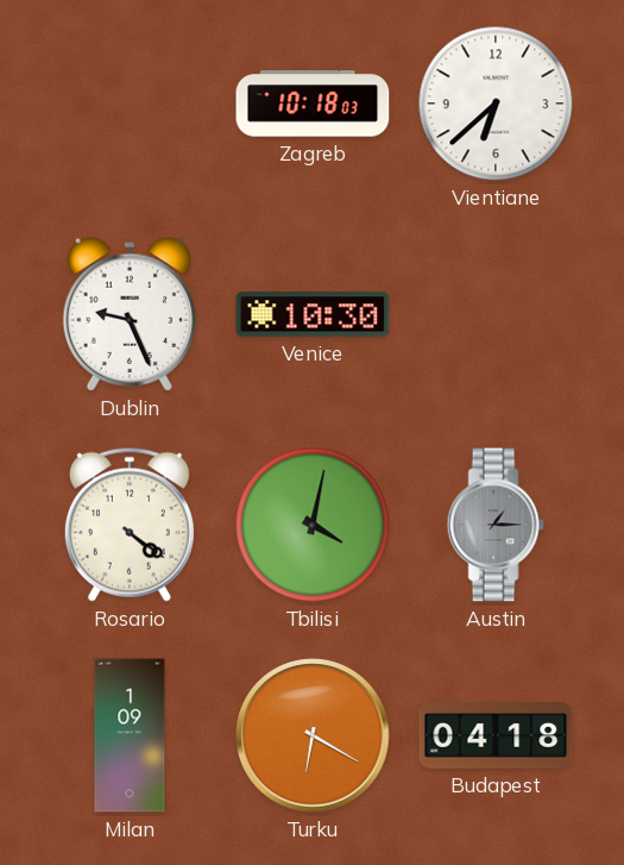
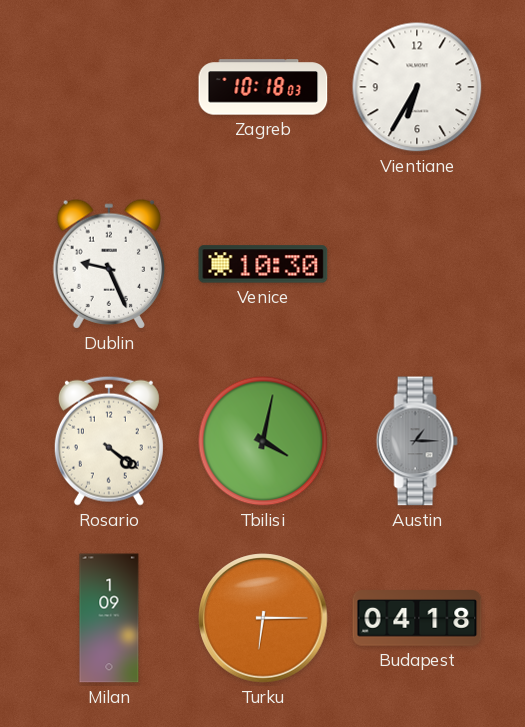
Vientiane: 6:38 -> 6:35 (417, 87)
Turku: 6:20 -> 6:15 (263, 618)
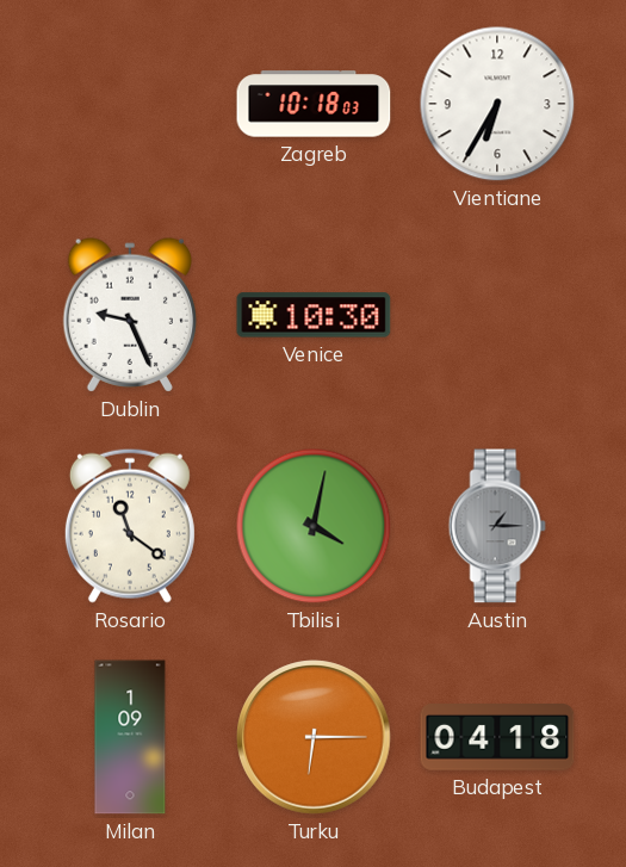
Rosario: 4:21 -> 11:21 (130, 526)
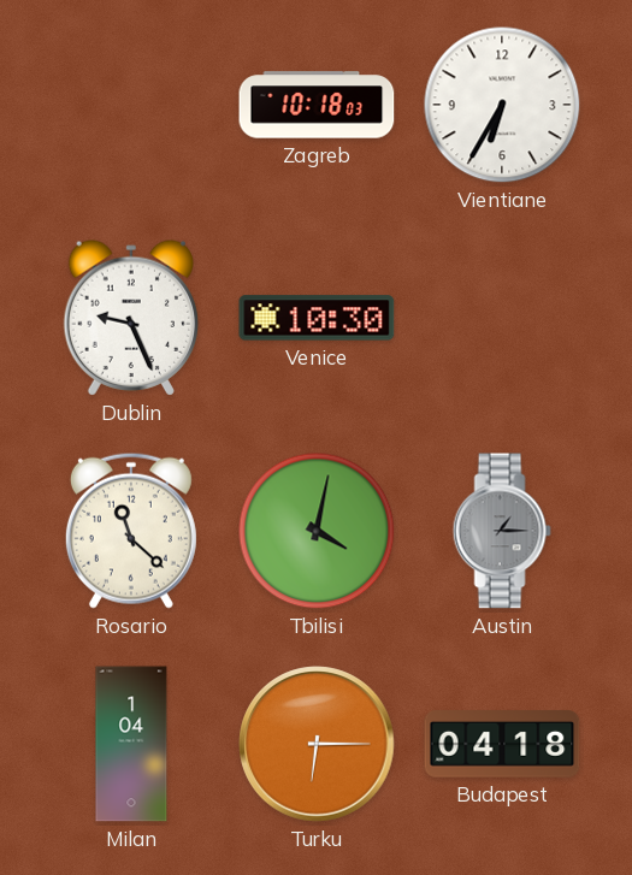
Rosario: 11:21 -> 11:22 (131, 531)
Milan: 1:09 -> 1:04 (131, 744)
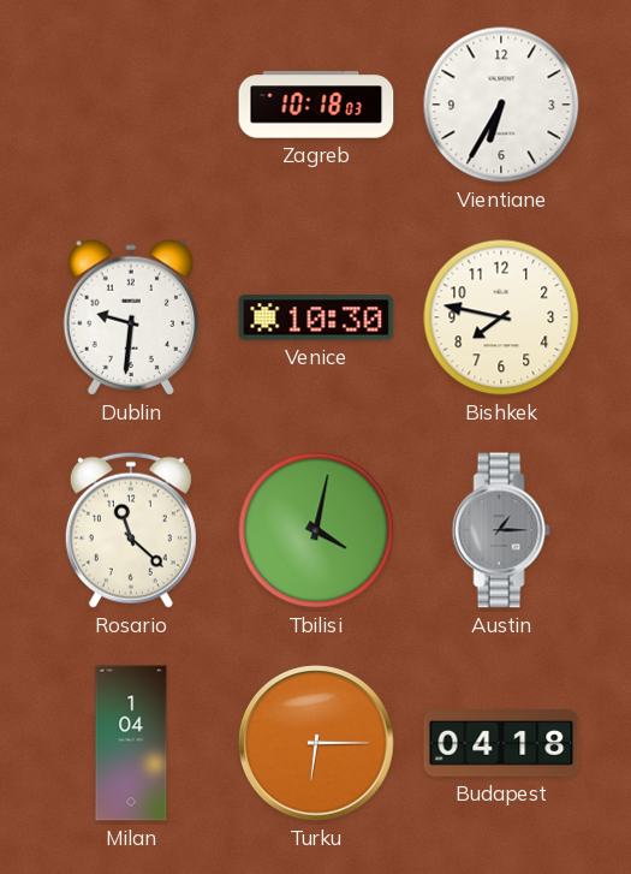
Dublin: 9:26 -> 9:31 (130, 317)
Bishkek: none -> 7:47 (501, 317)
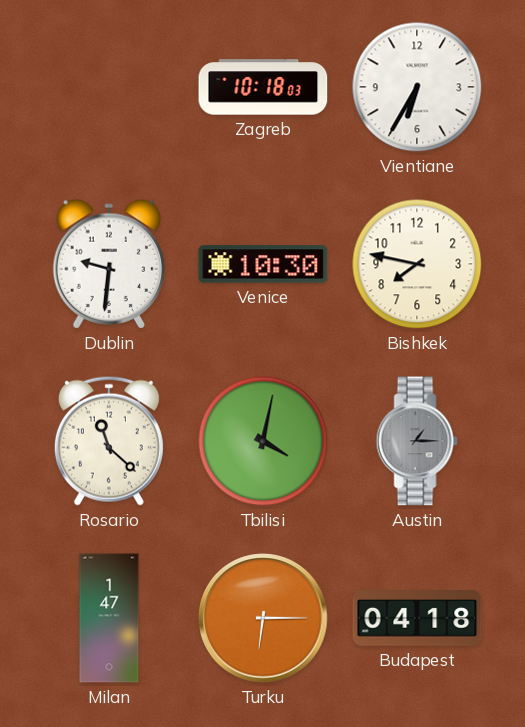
Milan: 1:04 -> 1:47 (109, 618)
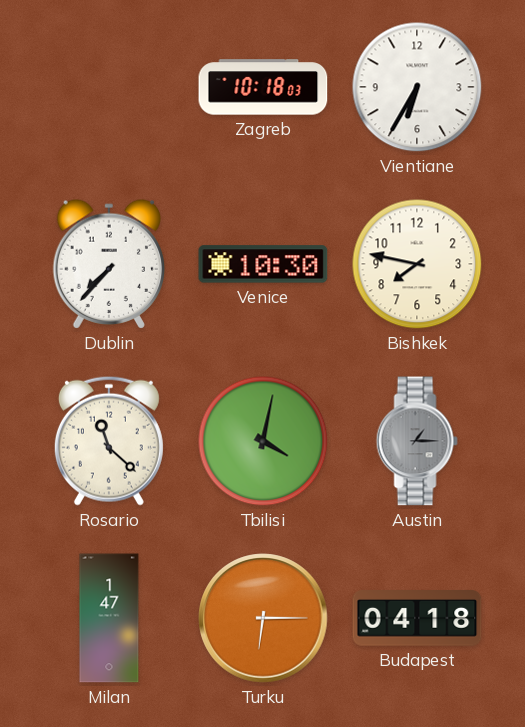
Dublin: 9:31 -> 7:37 (108, 264)
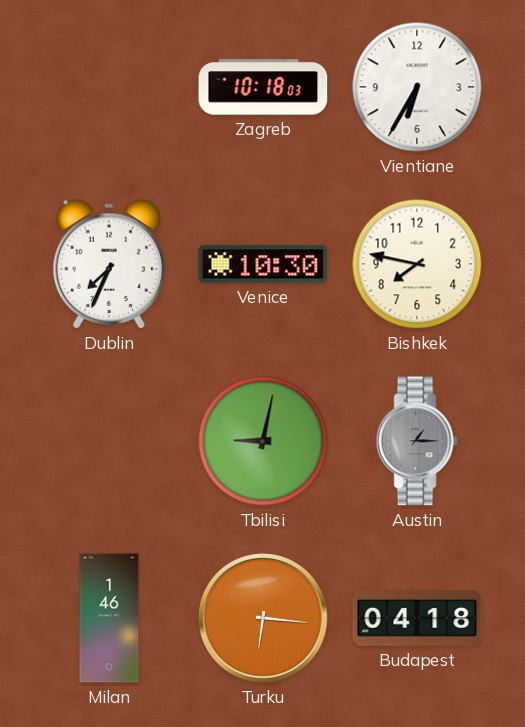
Dublin: 7:37 -> 7:34 (108, 264)
Rosario: 11:22 -> none (109, 441)
Tbilisi: 4:02 -> 9:02 (263, 441)
Milan: 1:47 -> 1:46 (109, 618)
Turku: 6:15 -> 6:16 (263, 618)
